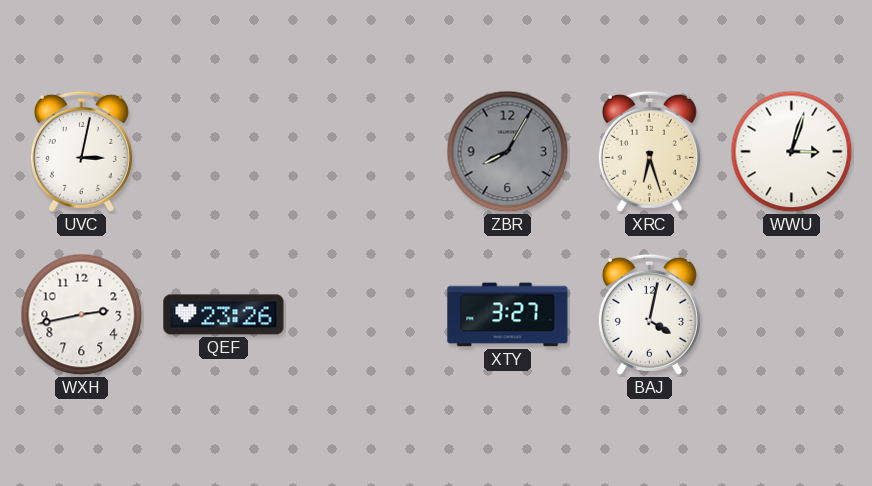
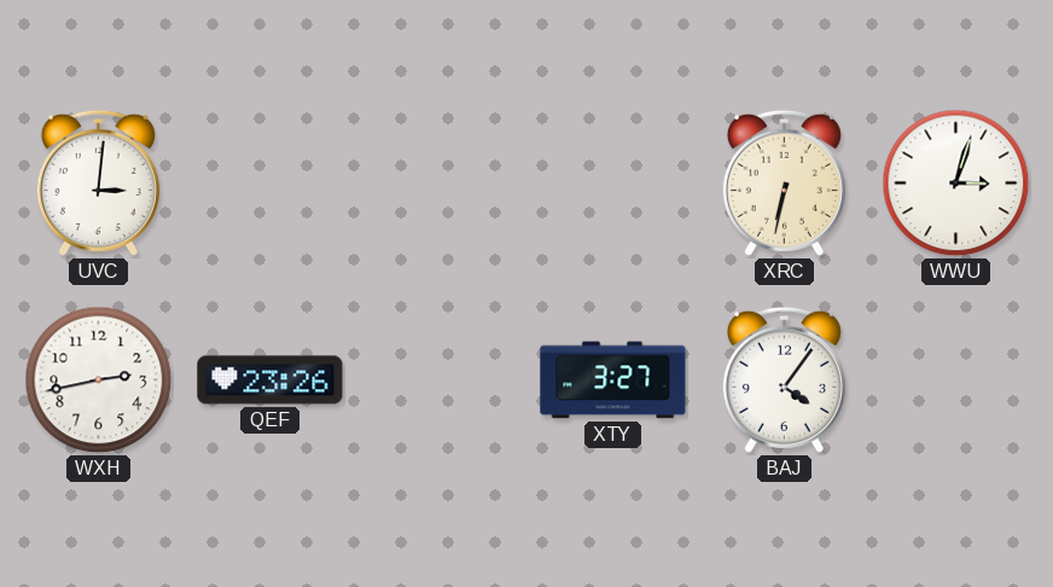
UVC: 3:02 -> 3:01 (98, 182)
ZBR: 8:05 -> none (508, 152)
XRC: 6:27 -> 6:32 (784, 182)
BAJ: 4:02 -> 4:06 (784, 379)
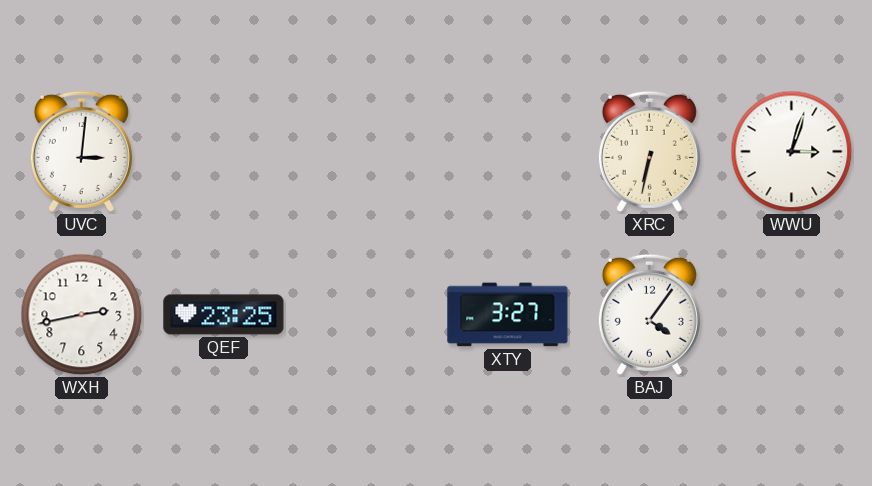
QEF: 23:26 -> 23:25 (224, 315)
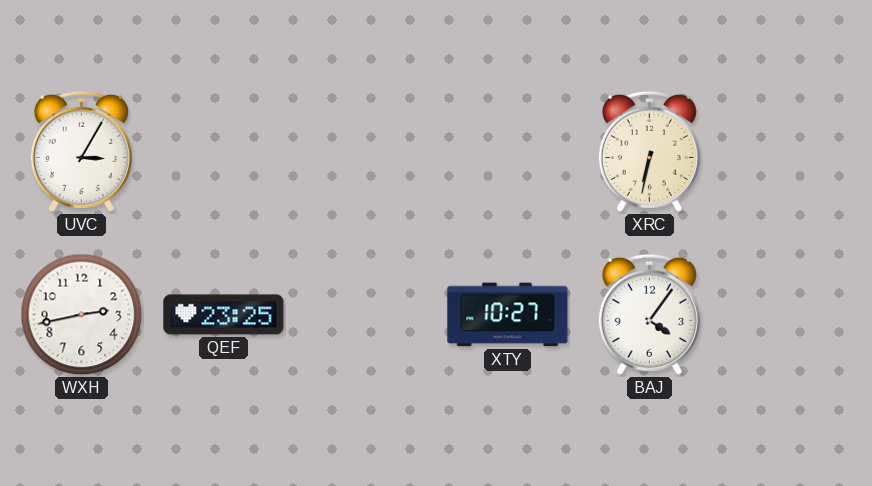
UVC: 3:01 -> 3:05 (81, 151)
WWU: 3:03 -> none (792, 152)
XTY: 3:27 -> 10:27 (508, 315)
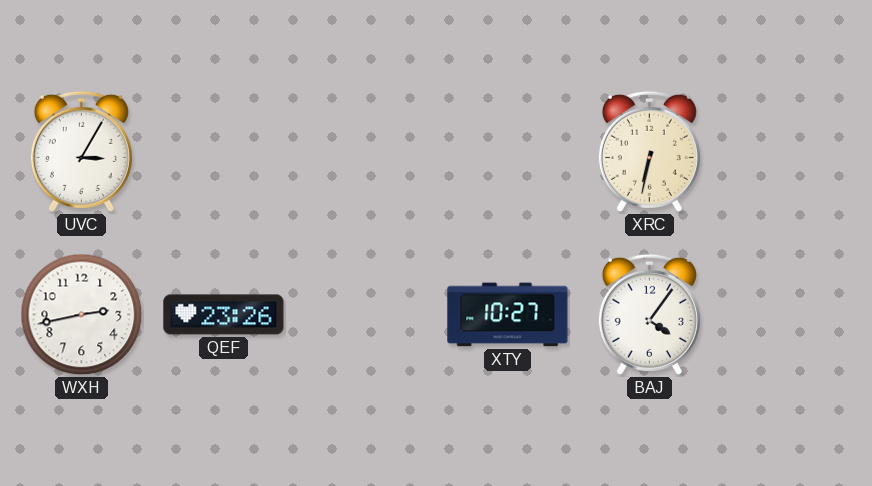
QEF: 23:25 -> 23:26 (224, 315)
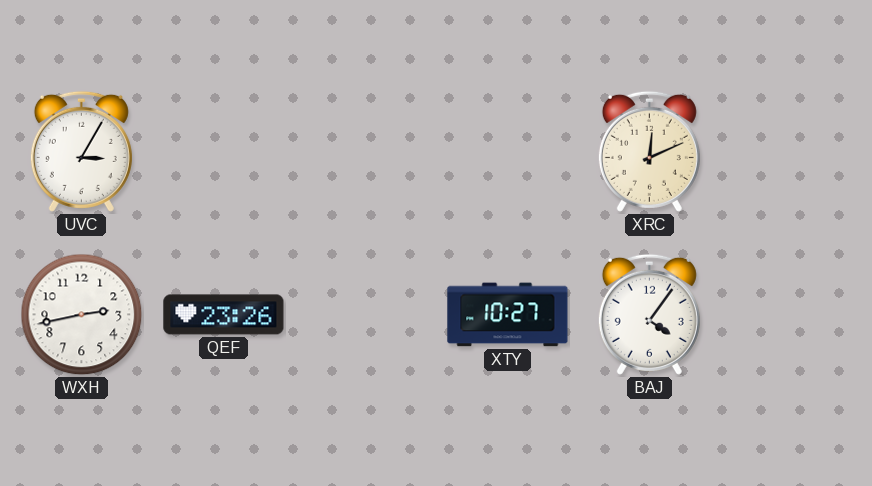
XRC: 6:32 -> 12:11 (649, 151)
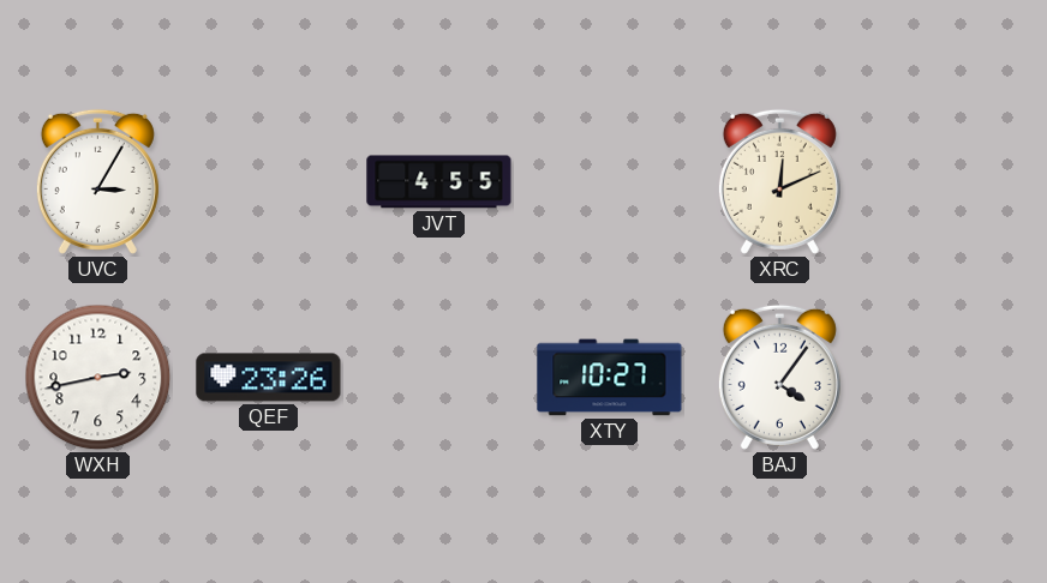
JVT: none -> 4:55 (439, 182)
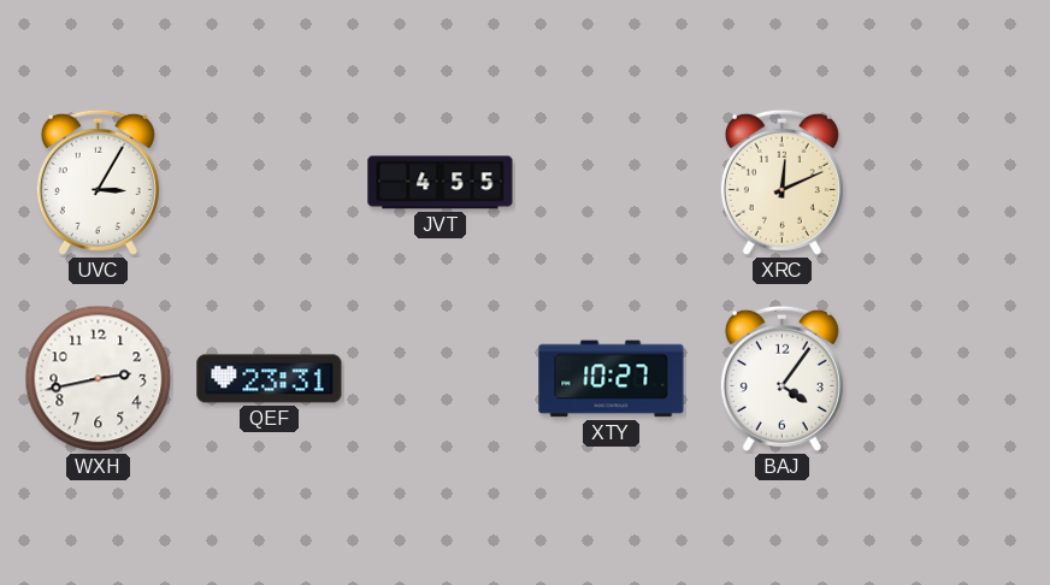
QEF: 23:26 -> 23:31 (270, 379)
